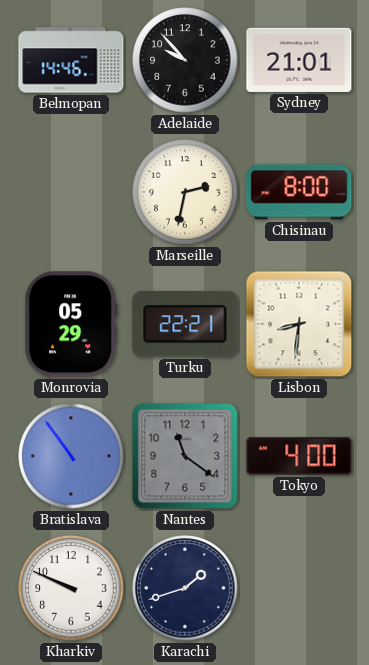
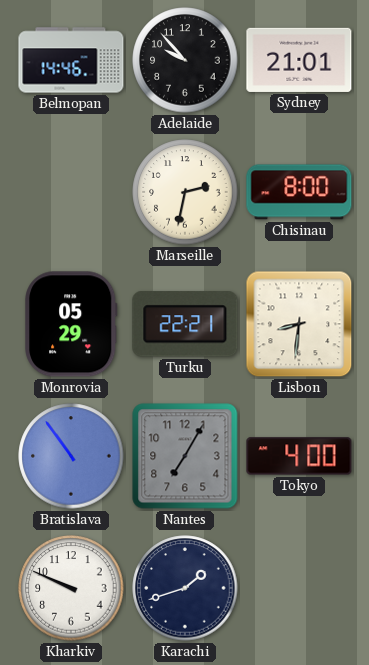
Nantes: 11:21 -> 7:05 (185, 456)
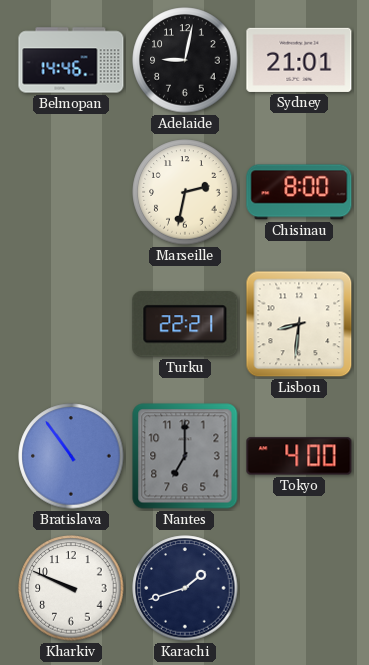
Adelaide: 9:53 -> 9:02 (185, 60)
Monrovia: 05:29 -> none (72, 324)
Nantes: 7:05 -> 7:00 (185, 456)
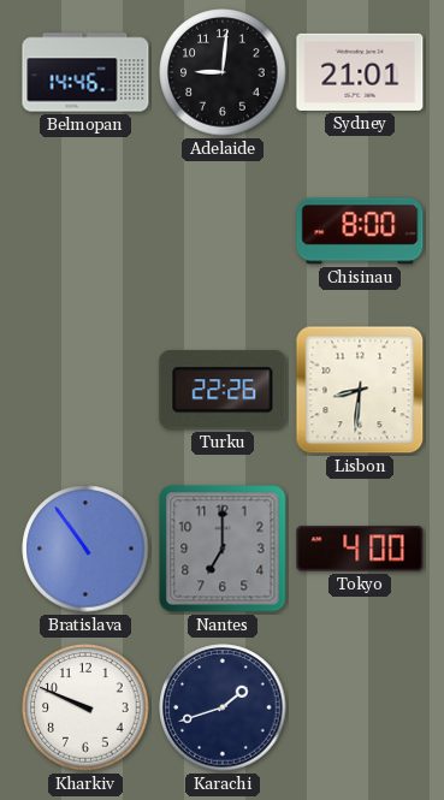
Adelaide: 9:02 -> 9:01 (223, 72)
Marseille: 2:32 -> none (185, 192)
Turku: 22:21 -> 22:26 (223, 390)
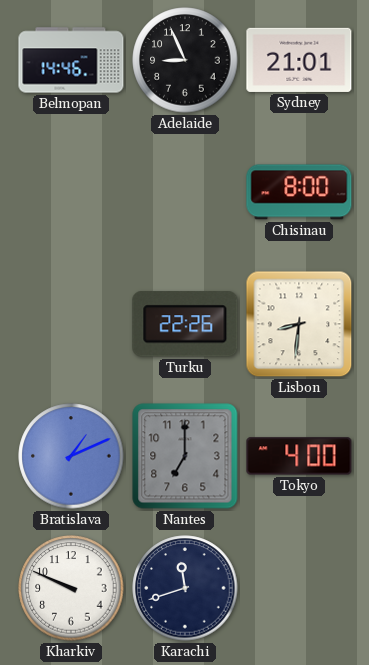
Adelaide: 9:01 -> 8:56 (185, 60)
Bratislava: 10:54 -> 1:11 (71, 456)
Karachi: 1:42 -> 11:42 (185, 588)
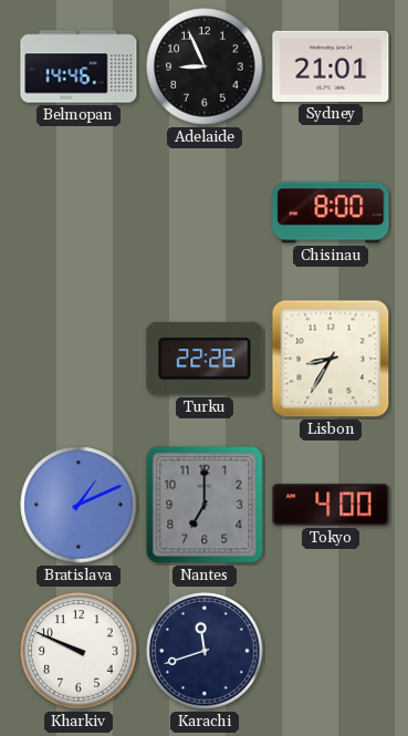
Lisbon: 8:31 -> 8:35 (331, 359)
